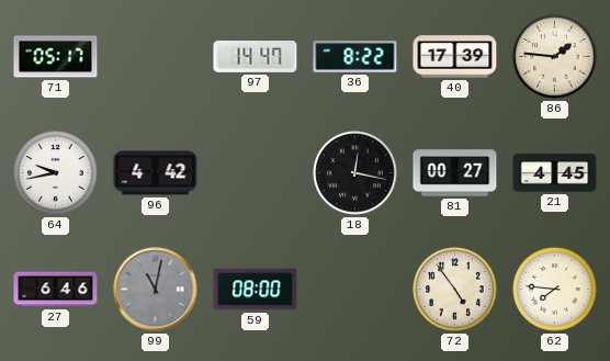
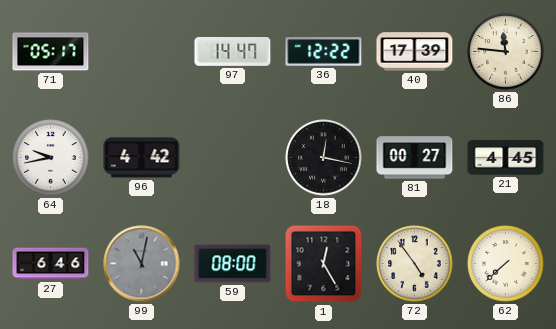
36: 8:22 -> 12:22 (324, 52)
86: 1:46 -> 11:46 (506, 52)
1: none -> 12:25 (324, 264)
62: 7:46 -> 7:38 (506, 264)
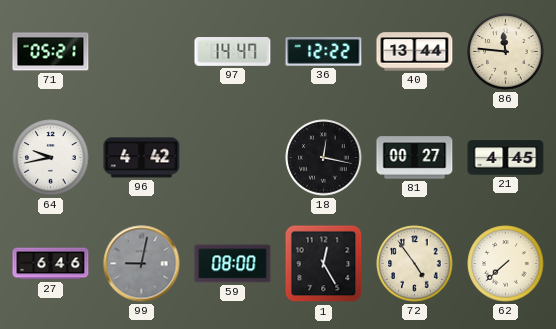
71: 05:17 -> 05:21 (51, 52)
40: 17:39 -> 13:44 (415, 52)
99: 11:02 -> 9:02 (142, 264)
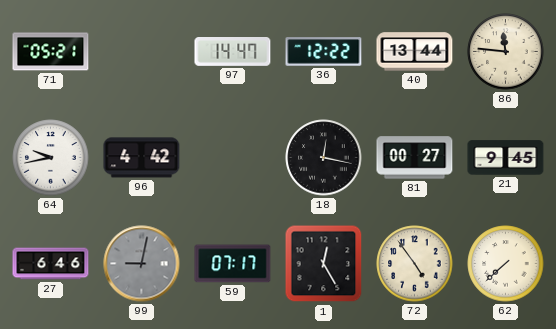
21: 4:45 -> 9:45 (506, 158)
59: 08:00 -> 07:17 (233, 264)
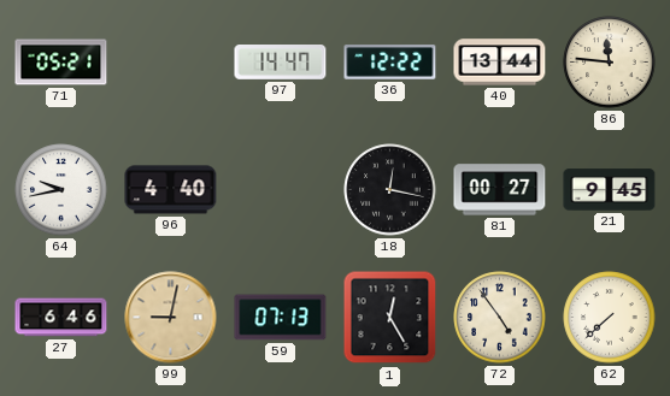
96: 4:42 -> 4:40 (171, 190)
99 dial: grey -> champagne (171, 318)
59: 07:17 -> 07:13 (281, 318)
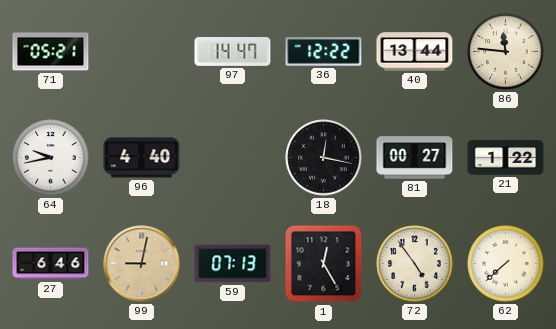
21: 9:45 -> 1:22 (506, 158)
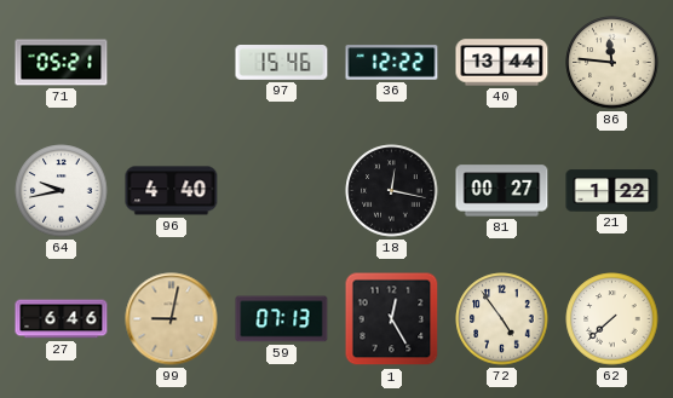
97: 14:47 -> 15:46 (282, 63)
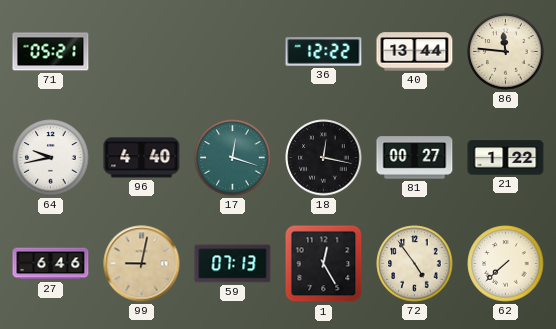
97: 15:46 -> none (282, 63)
17: none -> 12:18 (233, 158)
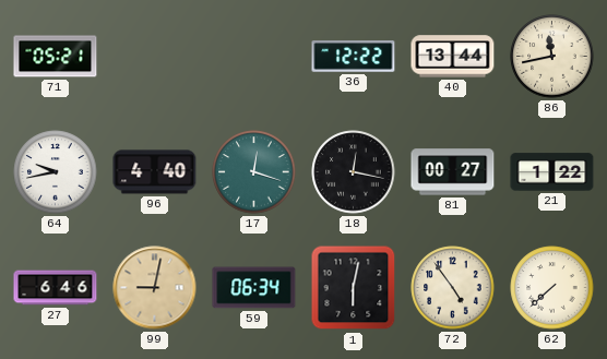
86: 11:46 -> 11:43 (552, 57)
59: 07:13 -> 06:34 (254, 288)
1: 12:25 -> 6:02 (354, 288)
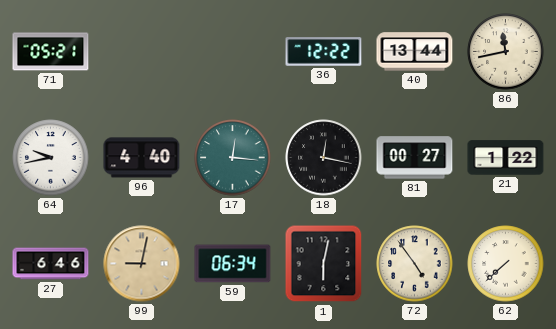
17: 12:18 -> 12:16 (233, 158)
